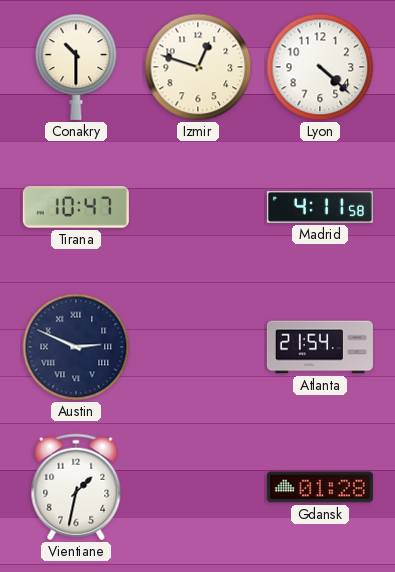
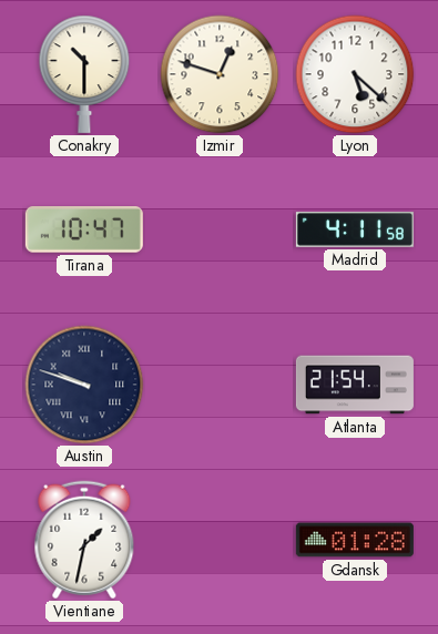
Lyon: 4:22 -> 5:22 (355, 74)
Austin: 2:49 -> 9:48 (84, 385)
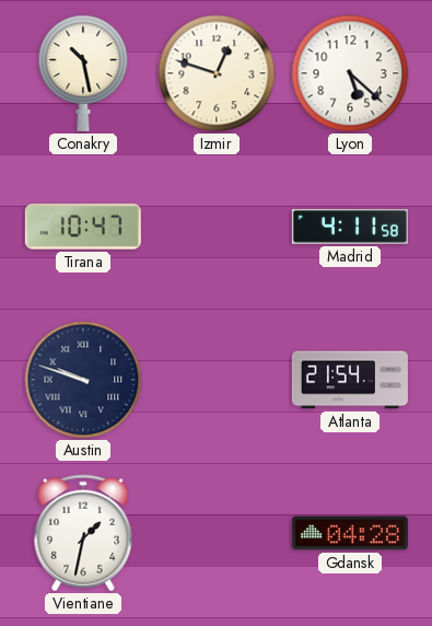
Conakry: 10:30 -> 10:28 (83, 73)
Gdansk: 01:28 -> 04:28 (350, 533)
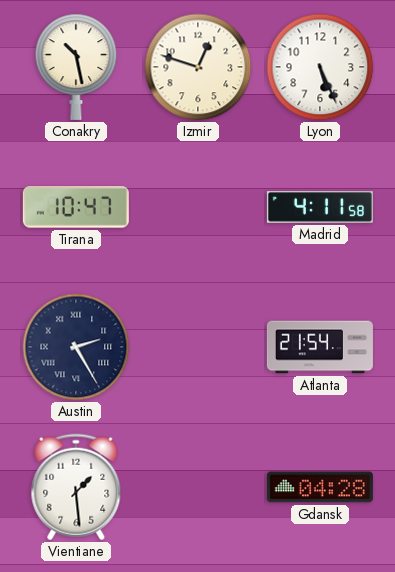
Lyon: 5:22 -> 5:26 (320, 67)
Austin: 9:48 -> 2:25 (76, 347)
Vientiane: 1:32 -> 1:29 (76, 487)
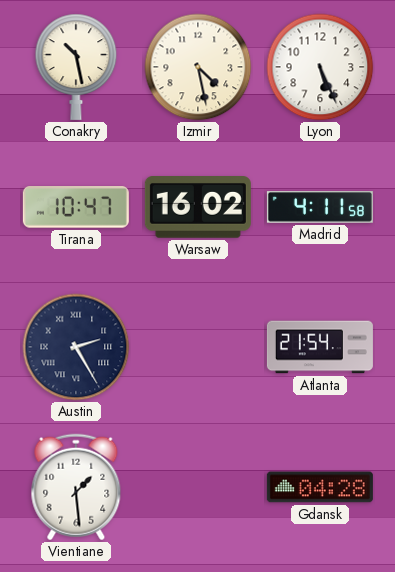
Izmir: 12:48 -> 4:28 (198, 67)
Warsaw: none -> 16:02 (198, 208)
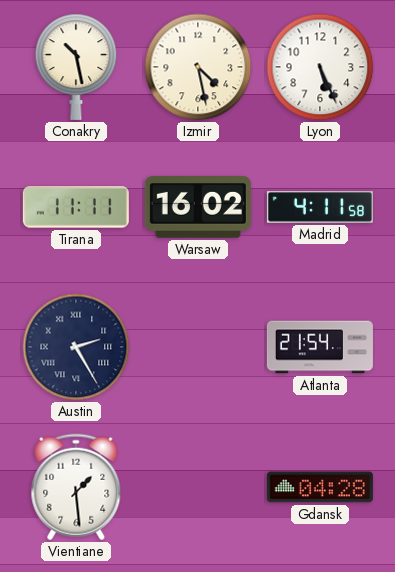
Tirana: 10:47 -> 11:11 (76, 208)
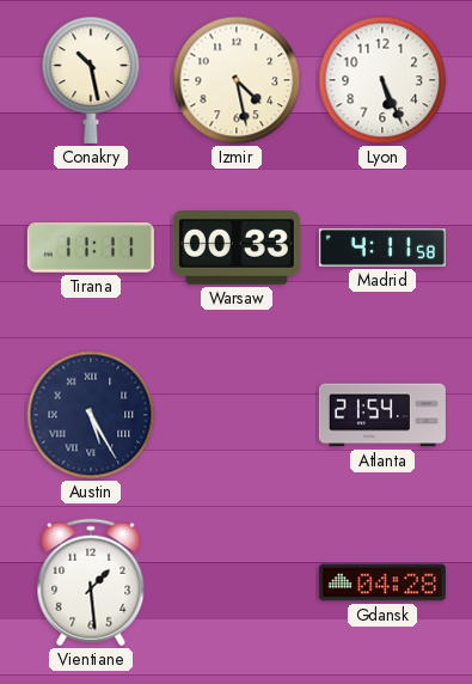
Warsaw: 16:02 -> 00:33 (237, 249)
Austin: 2:25 -> 5:25 (91, 415)
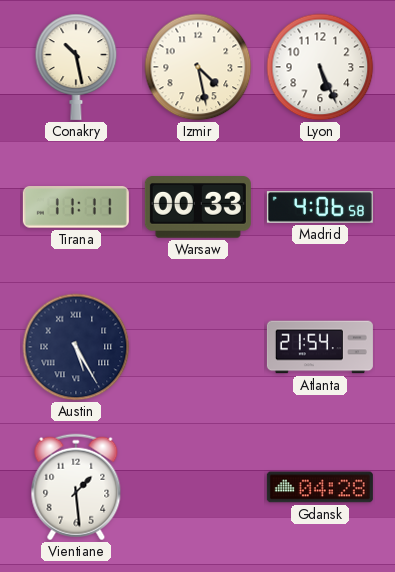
Madrid: 4:11 -> 4:06 (320, 207)
